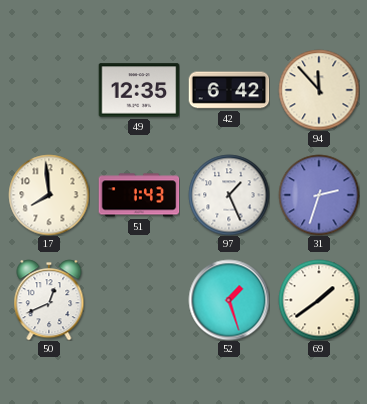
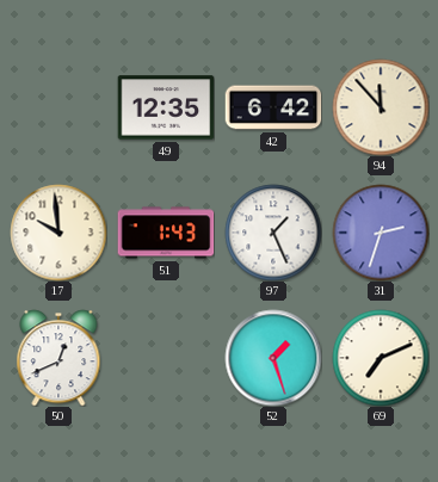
17: 7:59 -> 9:59 (58, 233)
69: 1:39 -> 7:11 (381, 358)
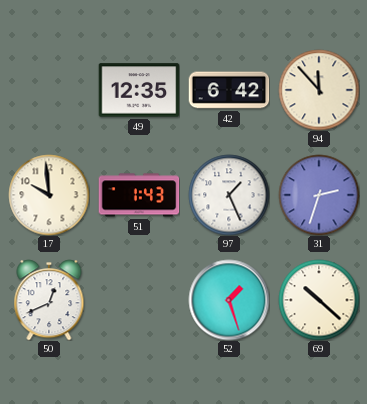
69: 7:11 -> 10:22 (319, 300)
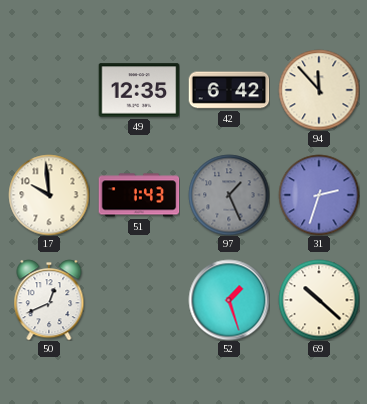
97 dial: white -> grey (229, 195)
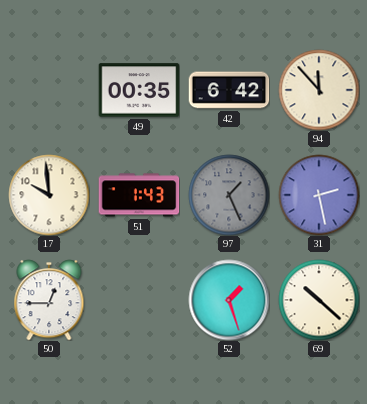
49: 12:35 -> 00:35 (139, 90)
31: 2:33 -> 2:28 (319, 195)
50: 12:41 -> 12:45 (49, 300)
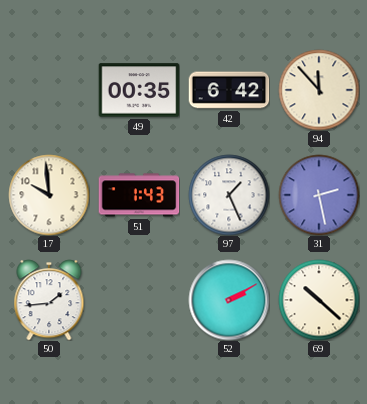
97 dial: grey -> white (229, 195)
50: 12:45 -> 1:44 (49, 300)
52: 1:27 -> 2:10 (229, 300)
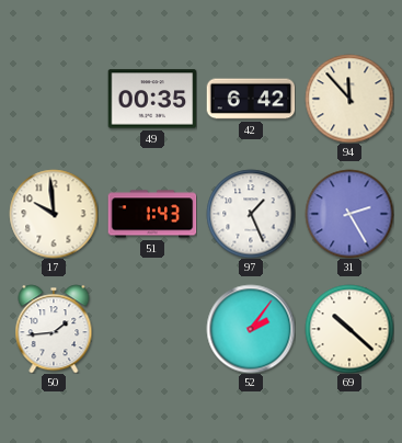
31: 2:28 -> 2:25 (349, 214)
52: 2:10 -> 2:06 (251, 329)
